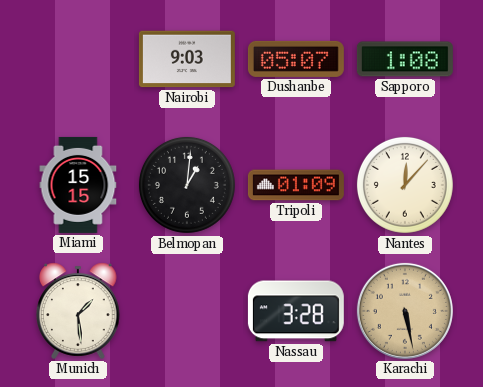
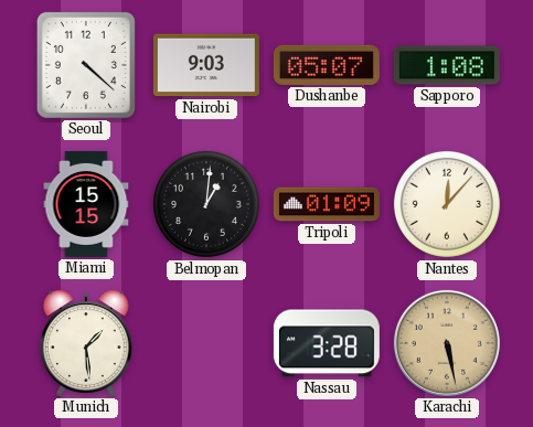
Seoul: none -> 4:22 (86, 65)
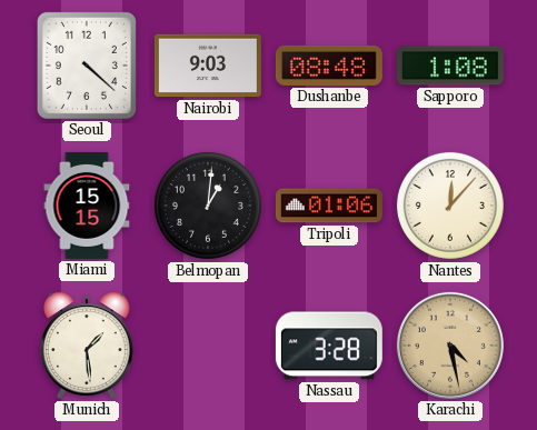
Dushanbe: 05:07 -> 08:48 (329, 66)
Tripoli: 01:09 -> 01:06 (329, 206)
Karachi: 5:28 -> 4:28 (450, 346)
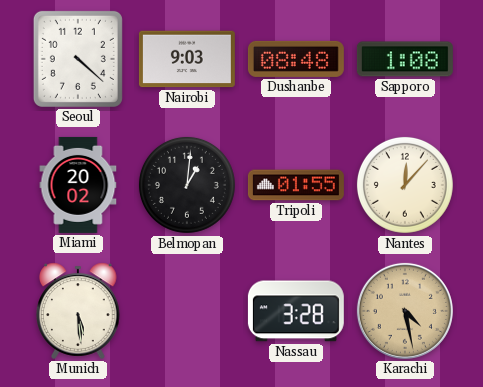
Miami: 15:15 -> 20:02 (78, 185)
Tripoli: 01:06 -> 01:55 (296, 185)
Munich: 1:29 -> 5:29 (79, 311)
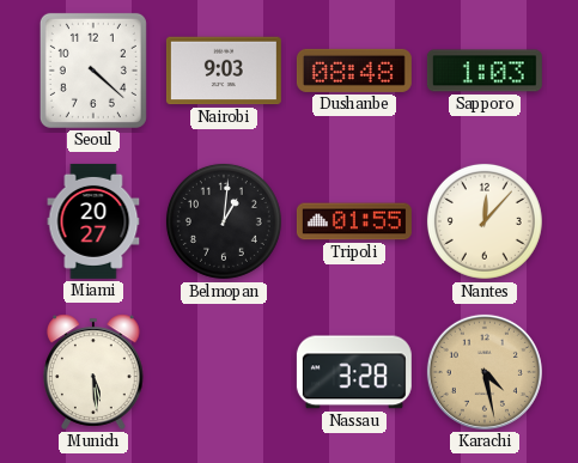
Sapporo: 1:08 -> 1:03 (485, 71)
Miami: 20:02 -> 20:27 (93, 221)
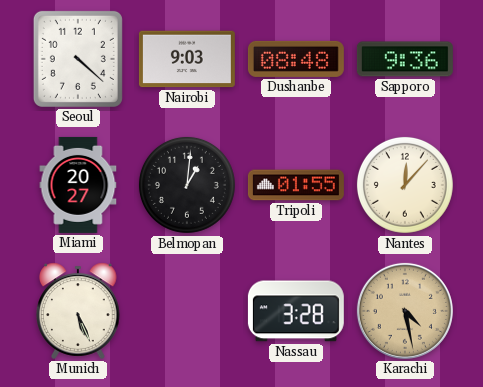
Sapporo: 1:03 -> 9:36 (405, 59)
Munich: 5:29 -> 5:26 (79, 311)
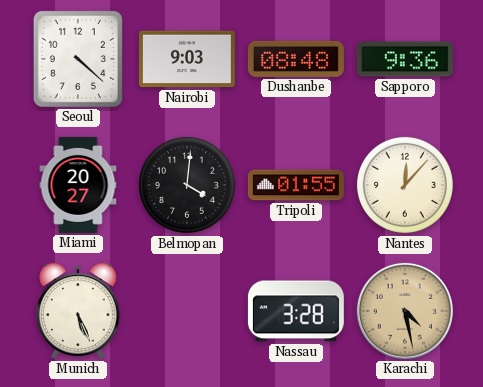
Belmopan: 1:01 -> 4:01 (187, 185)
